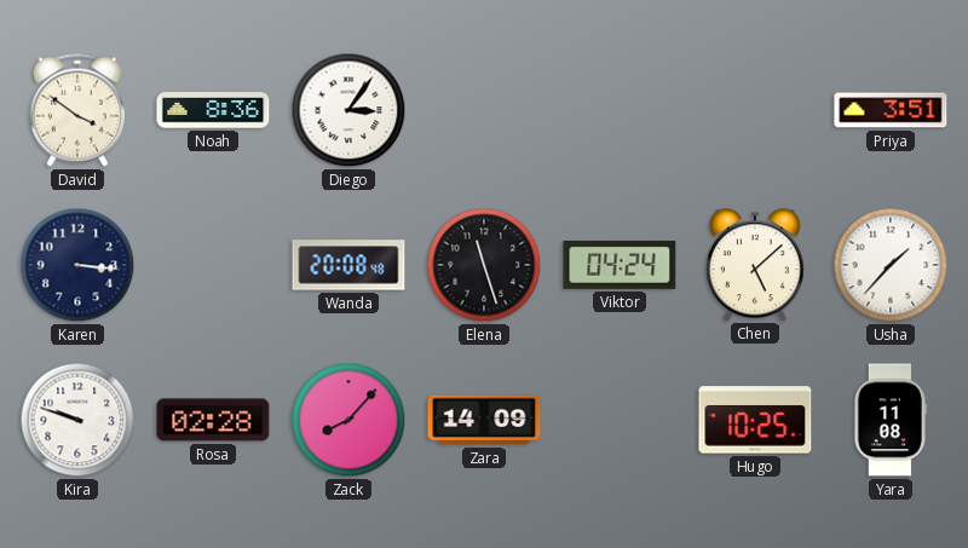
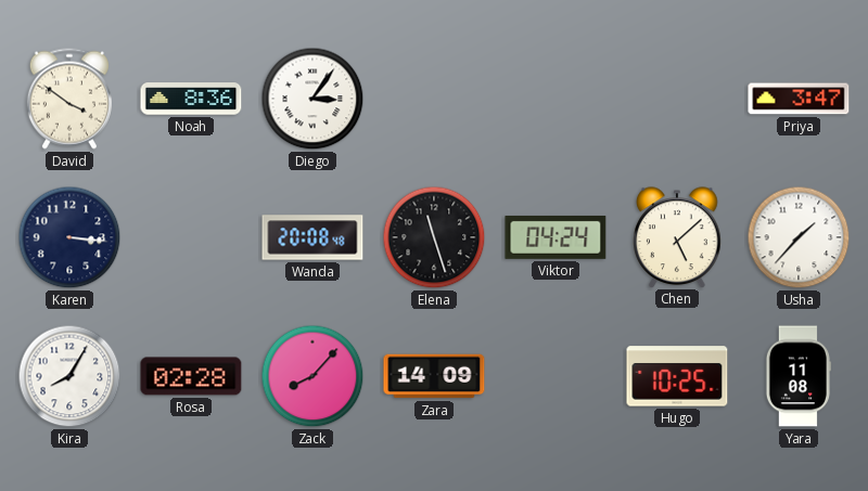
Priya: 3:51 -> 3:47 (799, 99)
Kira: 9:48 -> 8:05 (69, 376)
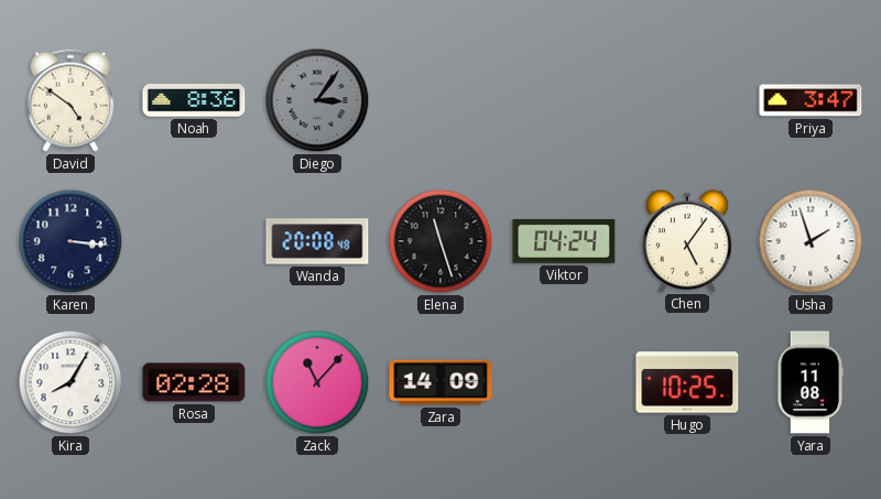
David: 3:51 -> 4:51 (70, 100)
Diego dial: white -> grey (317, 100)
Chen: 5:08 -> 5:06 (687, 241)
Usha: 1:37 -> 1:57 (811, 241)
Zack: 8:07 -> 11:07 (317, 382)
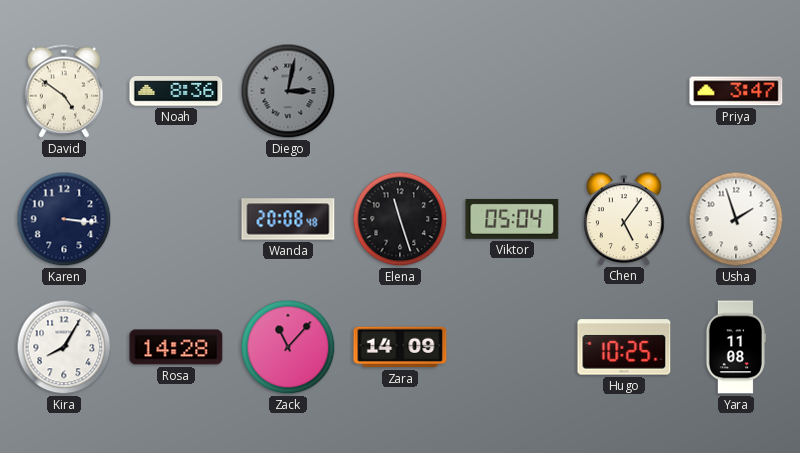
Diego: 3:06 -> 3:02 (288, 91)
Viktor: 04:24 -> 05:04 (512, 219)
Rosa: 02:28 -> 14:28 (176, 347)
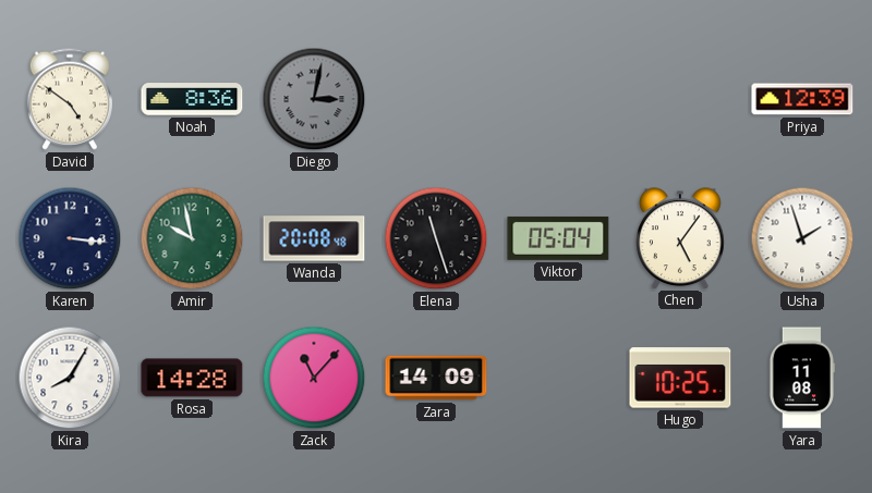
Priya: 3:47 -> 12:39 (802, 99)
Amir: none -> 9:58 (192, 238)
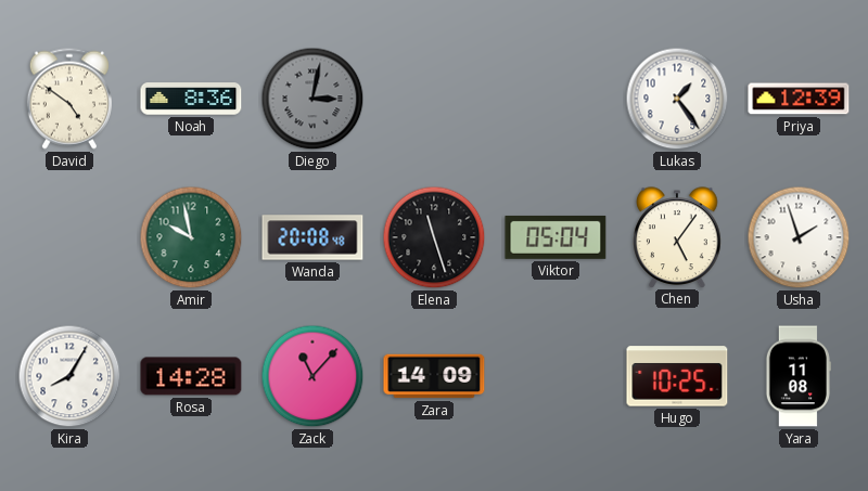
Lukas: none -> 1:24 (677, 99)
Karen: 3:16 -> none (70, 238)
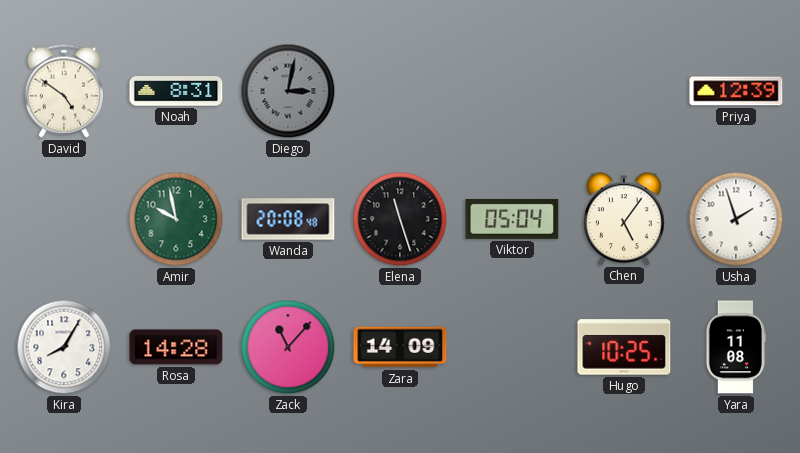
Noah: 8:36 -> 8:31 (176, 91)
Lukas: 1:24 -> none (677, 99)
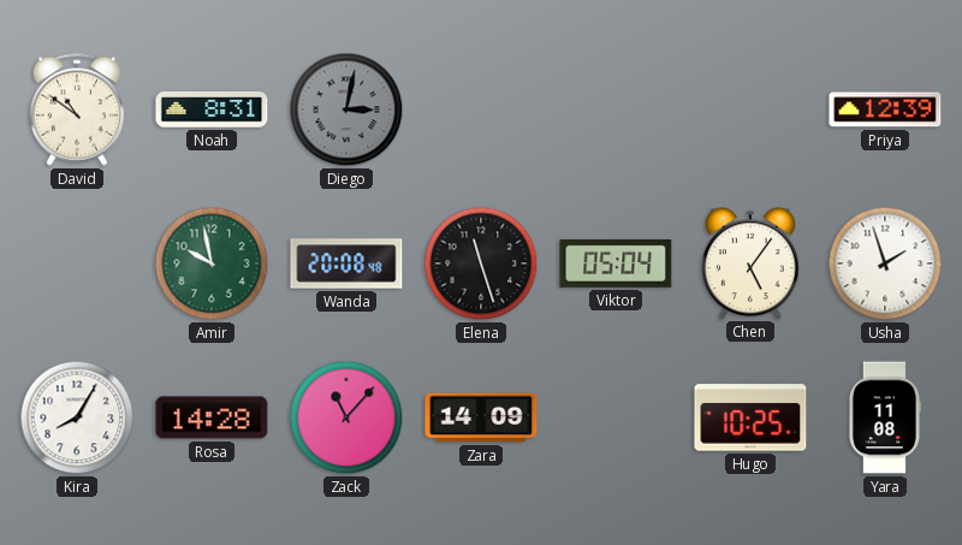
David: 4:51 -> 10:51 (77, 109)
